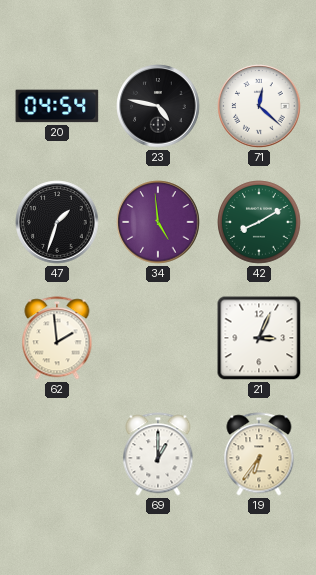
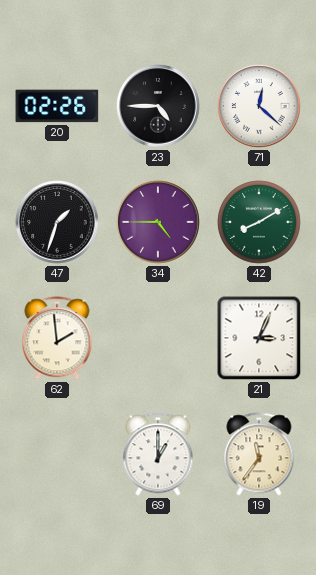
20: 04:54 -> 02:26 (57, 106)
23: 4:47 -> 4:45 (158, 106)
34: 4:59 -> 4:45 (158, 222)
19: 6:36 -> 11:36 (259, 454)
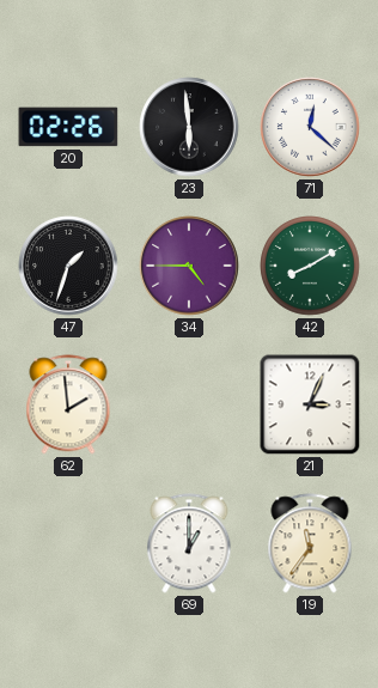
23: 4:45 -> 5:59 (189, 127)
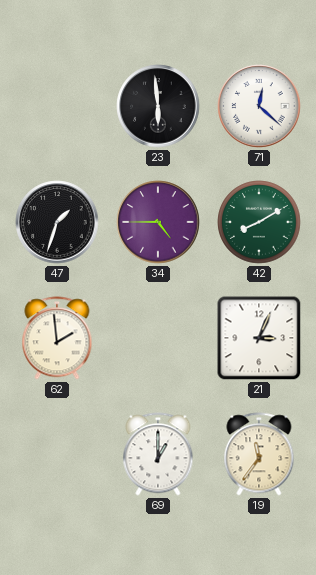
20: 02:26 -> none (68, 127)
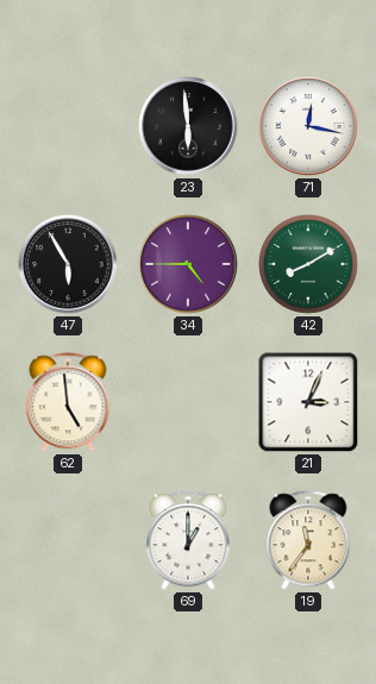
71: 12:22 -> 12:17 (308, 126)
47: 1:33 -> 5:55 (68, 264)
62: 1:59 -> 4:59 (68, 402)
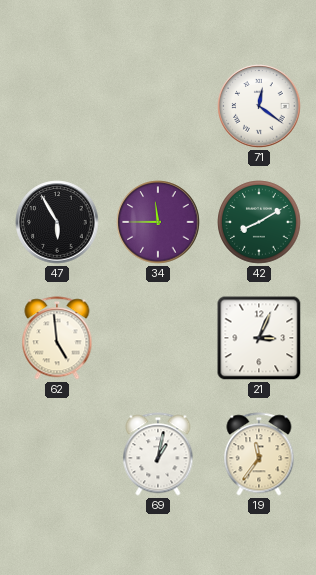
23: 5:59 -> none (188, 126)
71: 12:17 -> 12:21 (259, 106)
34: 4:45 -> 11:45 (158, 222)
69: 1:00 -> 1:02 (158, 454)
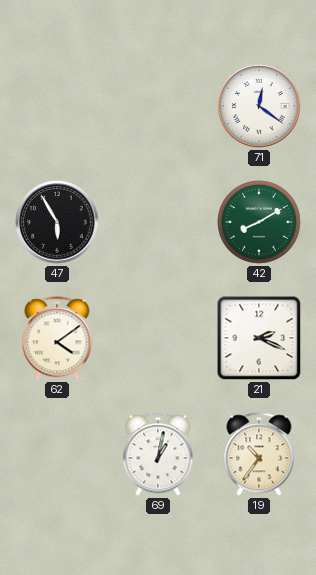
34: 11:45 -> none (158, 222)
62: 4:59 -> 4:09 (57, 338)
21: 3:04 -> 2:19 (259, 338)
19: 11:36 -> 10:36 (259, 454)
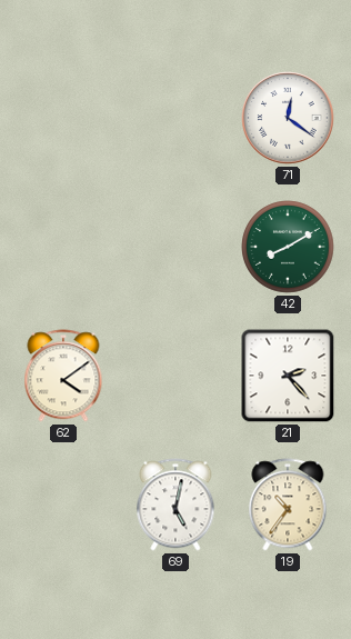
47: 5:55 -> none (57, 222)
21: 2:19 -> 2:23 (288, 376)
69: 1:02 -> 5:02 (175, 505)
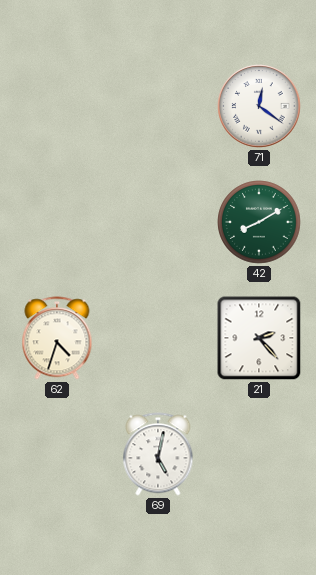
62: 4:09 -> 4:33 (57, 338)
19: 10:36 -> none (288, 505)
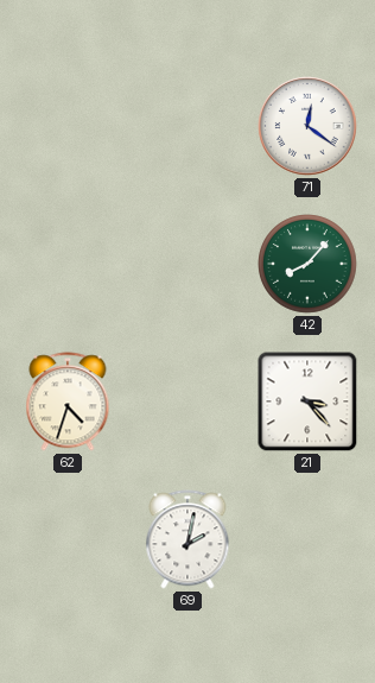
42: 8:10 -> 8:07 (307, 264)
21: 2:23 -> 3:23 (307, 401)
69: 5:02 -> 2:02 (188, 539)
